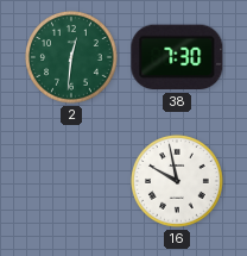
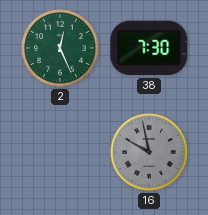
2: 12:31 -> 12:26 (60, 48)
16 dial: white -> grey (149, 152)
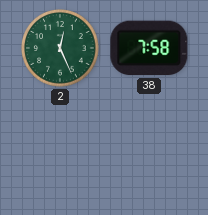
38: 7:30 -> 7:58 (149, 48)
16: 9:58 -> none (149, 152)
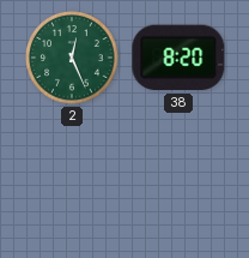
38: 7:58 -> 8:20 (178, 58)
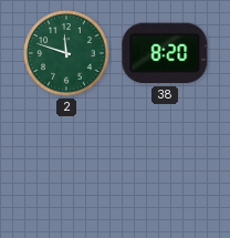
2: 12:26 -> 11:48 (66, 53)
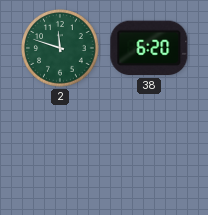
38: 8:20 -> 6:20 (149, 48)
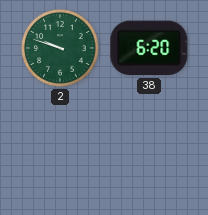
2: 11:48 -> 9:48 (60, 48)
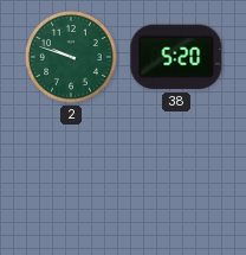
38: 6:20 -> 5:20 (176, 57)
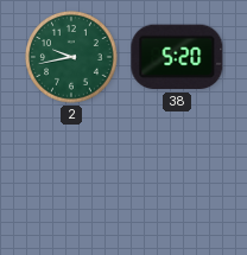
2: 9:48 -> 9:43 (71, 57)
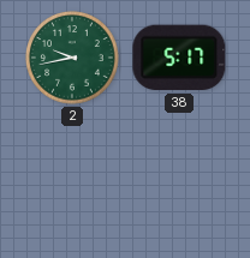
38: 5:20 -> 5:17 (179, 58)
